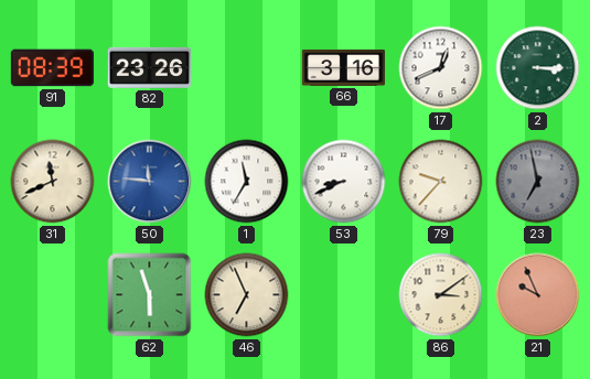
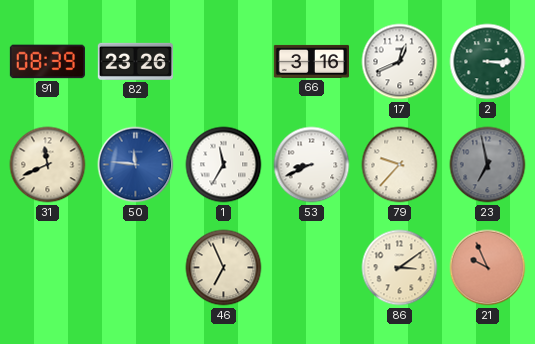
62: 5:57 -> none (150, 295)
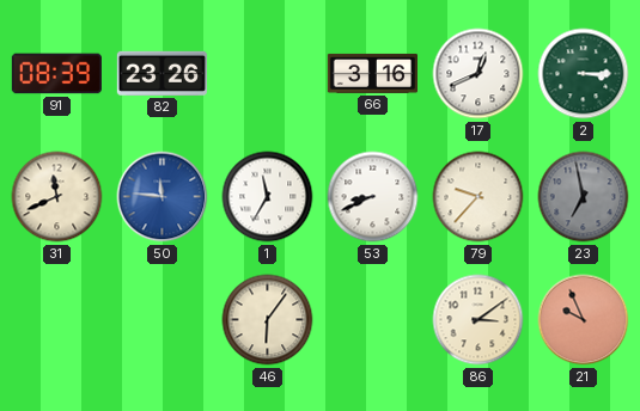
46: 6:56 -> 6:06 (268, 320)
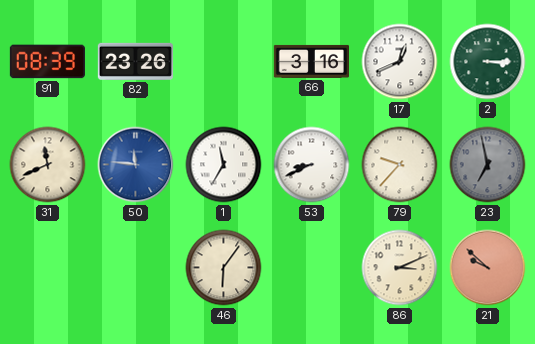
86: 3:09 -> 3:11 (400, 268)
21: 9:56 -> 9:52 (488, 268)
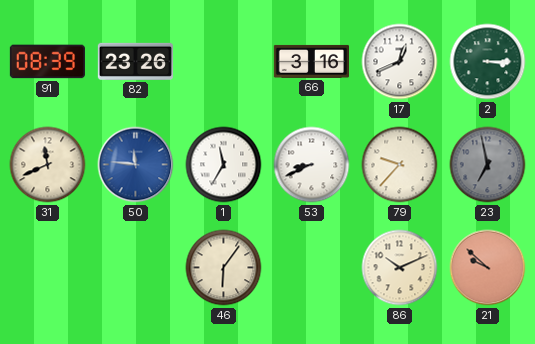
86: 3:11 -> 10:11 (400, 268)
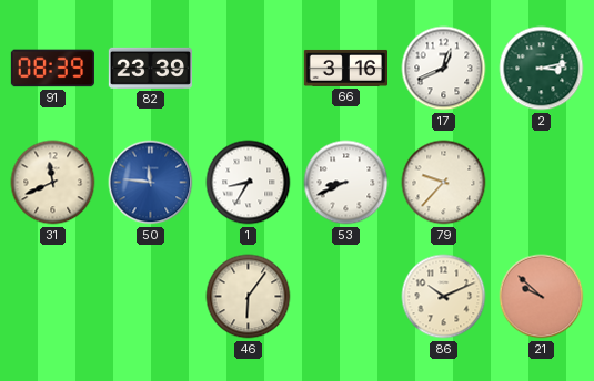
82: 23:26 -> 23:39 (150, 68)
2: 3:15 -> 3:13 (542, 69)
1: 11:35 -> 8:35 (249, 183)
23: 6:58 -> none (488, 165)
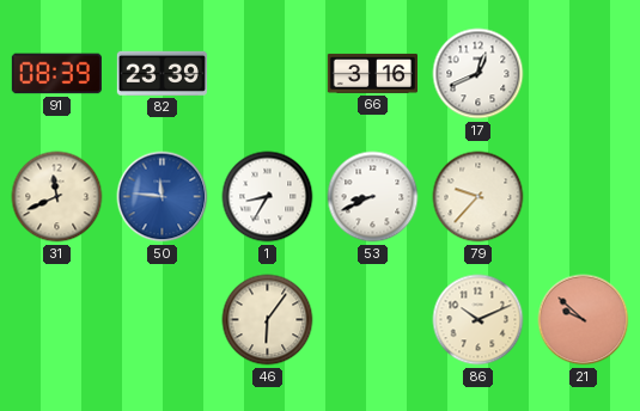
2: 3:13 -> none (542, 69)
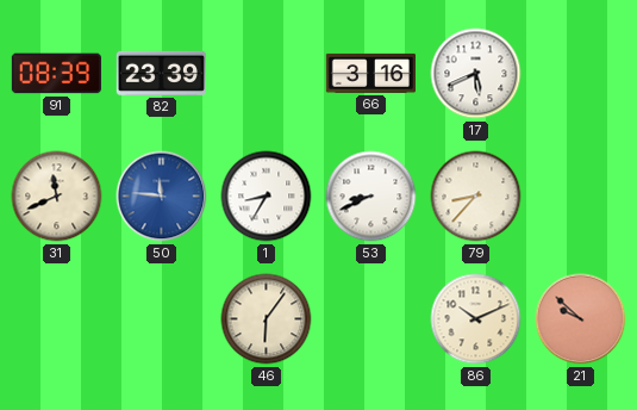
17: 12:41 -> 5:41 (476, 74)
79: 9:37 -> 8:37 (476, 197)
